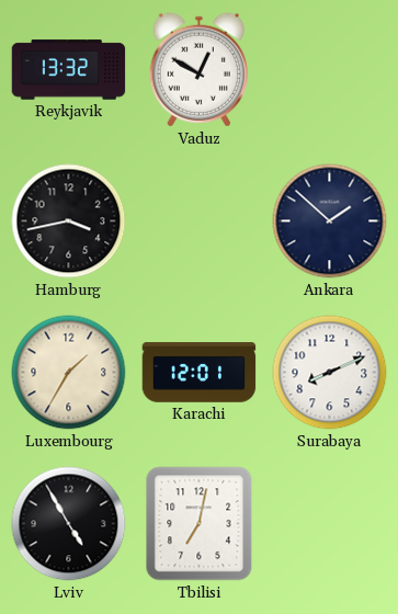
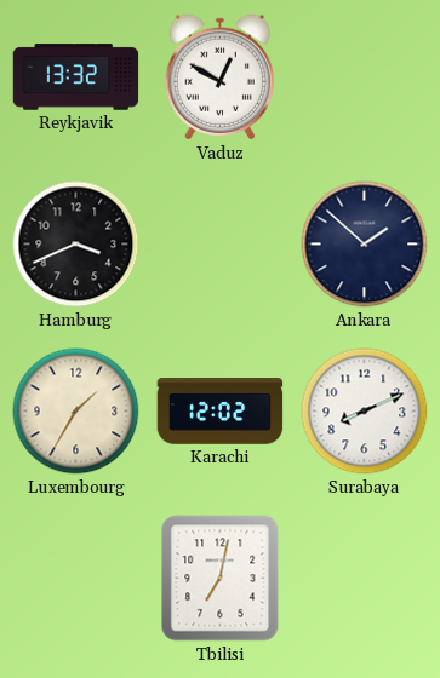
Hamburg: 3:43 -> 3:41 (76, 245)
Karachi: 12:01 -> 12:02 (221, 412)
Lviv: 4:55 -> none (69, 524)
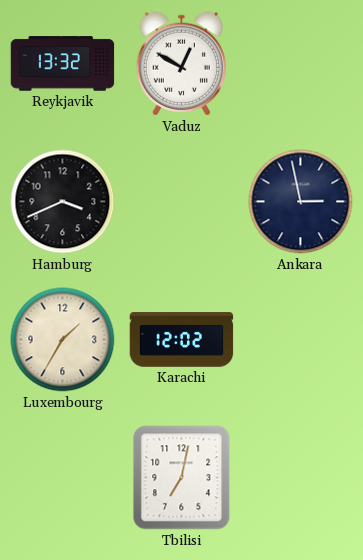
Ankara: 1:52 -> 2:58 (301, 202)
Surabaya: 8:11 -> none (365, 412)
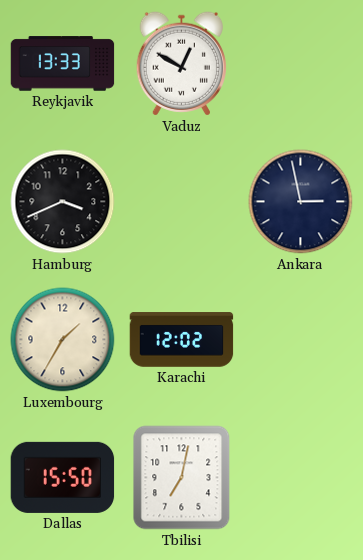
Reykjavik: 13:32 -> 13:33 (63, 64)
Dallas: none -> 15:50 (63, 477)
